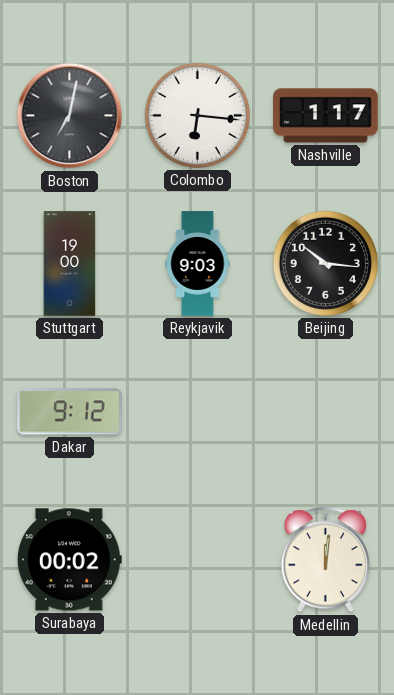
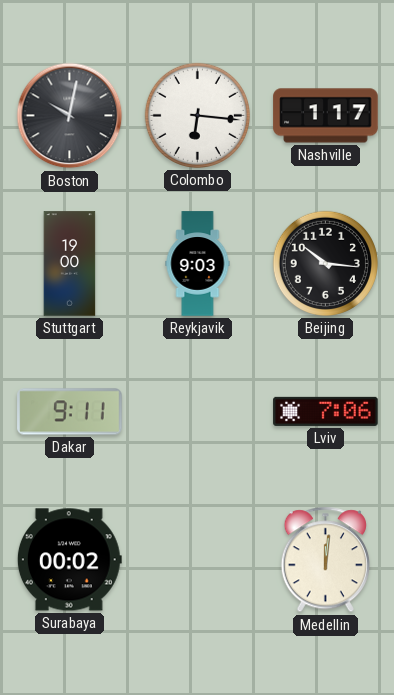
Boston: 7:02 -> 10:02 (70, 116)
Dakar: 9:12 -> 9:11 (70, 412)
Lviv: none -> 7:06 (326, 411)
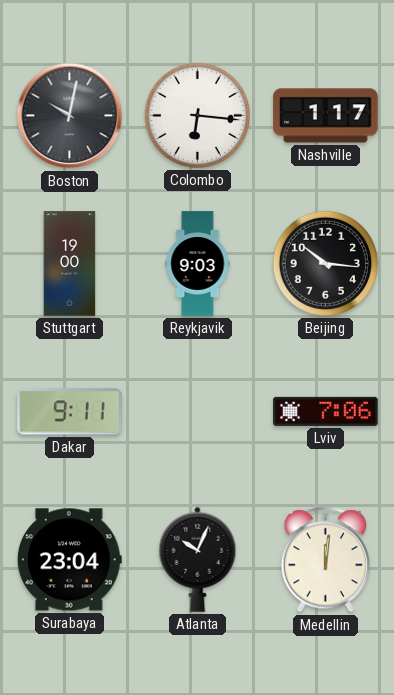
Surabaya: 00:02 -> 23:04 (69, 560)
Atlanta: none -> 10:04 (198, 559)
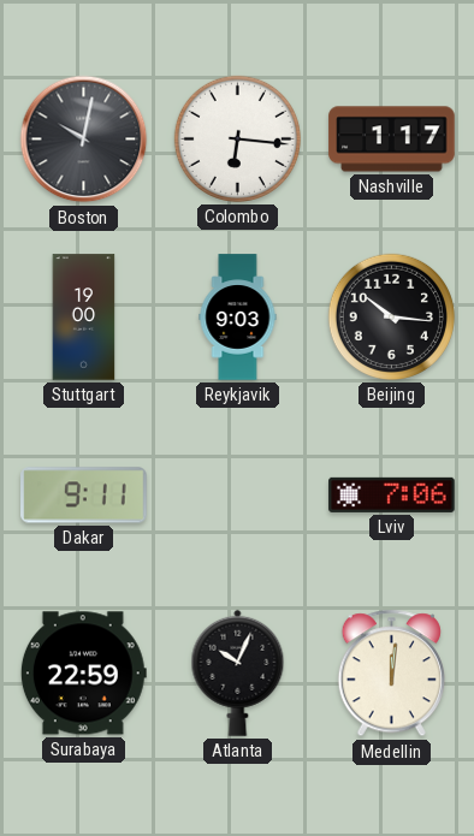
Surabaya: 23:04 -> 22:59 (83, 674)
